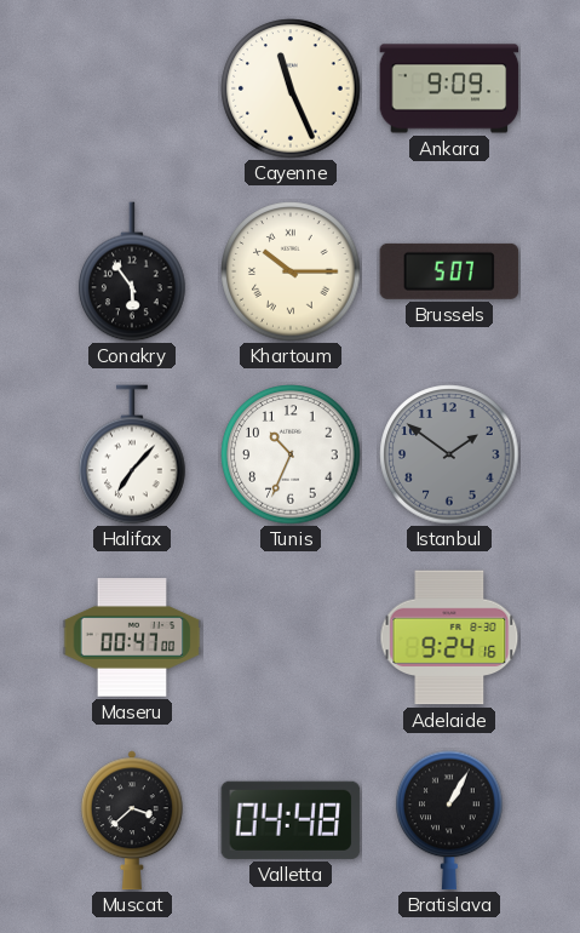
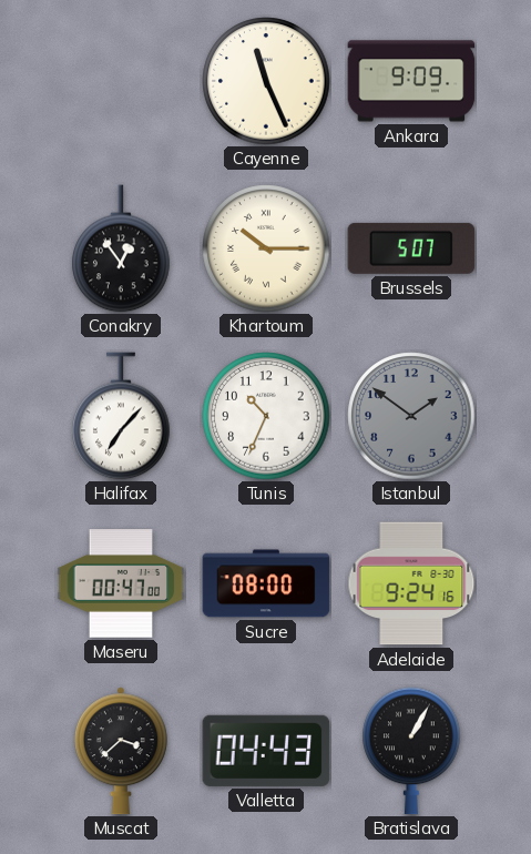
Conakry: 5:54 -> 12:54 (121, 248)
Sucre: none -> 08:00 (266, 583)
Valletta: 04:48 -> 04:43 (266, 751)
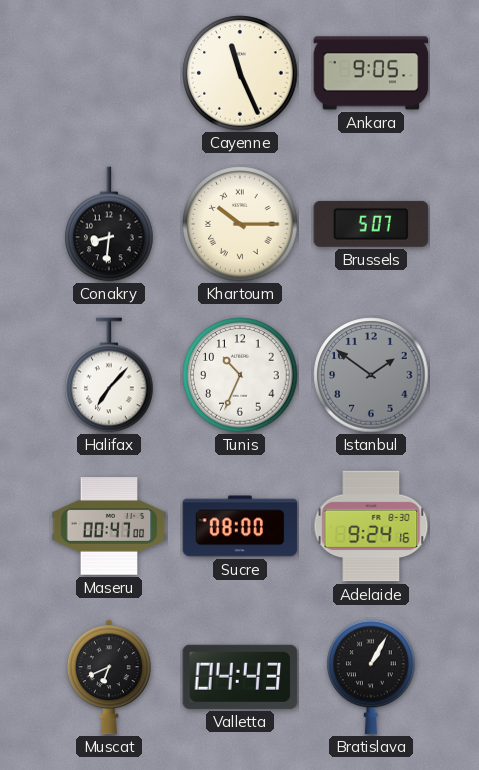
Ankara: 9:09 -> 9:05 (371, 73)
Conakry: 12:54 -> 8:31 (109, 224)
Muscat: 3:38 -> 6:41 (109, 677)
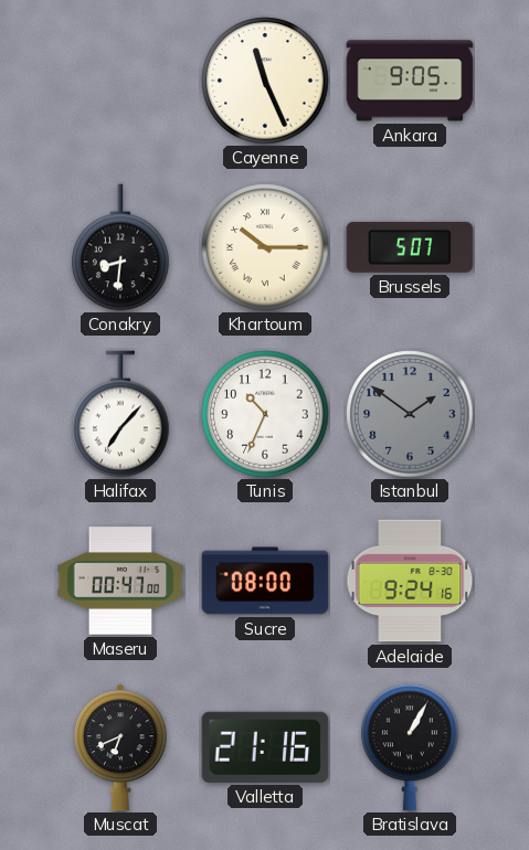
Valletta: 04:43 -> 21:16 (265, 747)
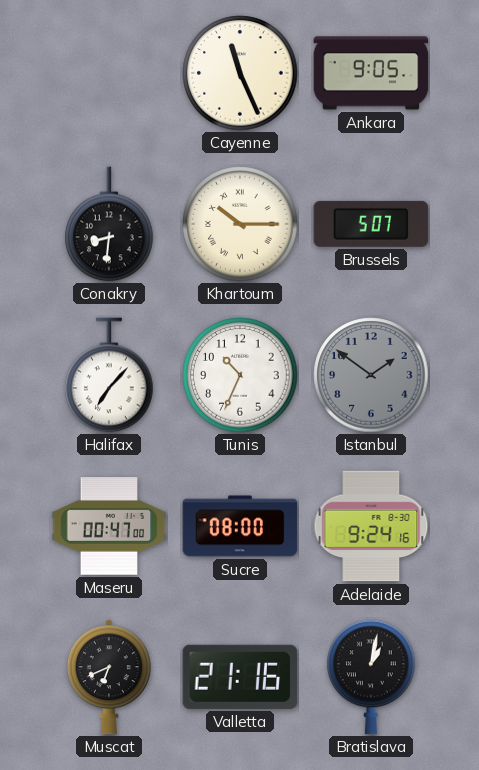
Bratislava: 1:05 -> 1:02 (371, 677)
